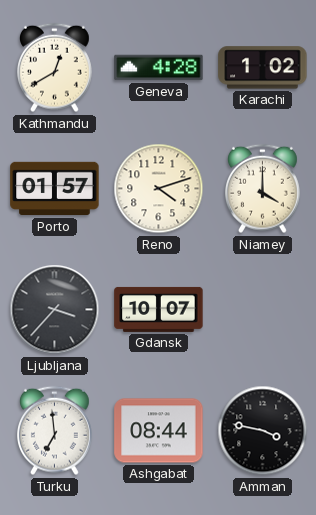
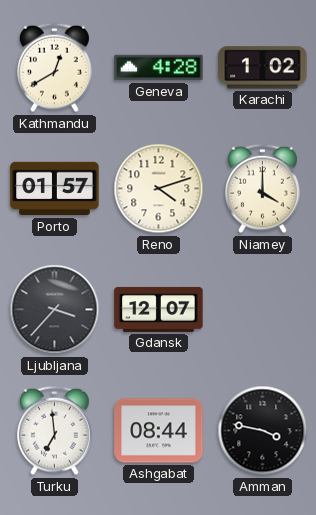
Gdansk: 10:07 -> 12:07 (159, 309)
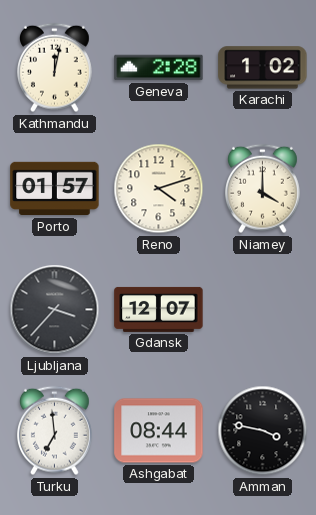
Kathmandu: 12:40 -> 12:02 (55, 68)
Geneva: 4:28 -> 2:28 (159, 68)
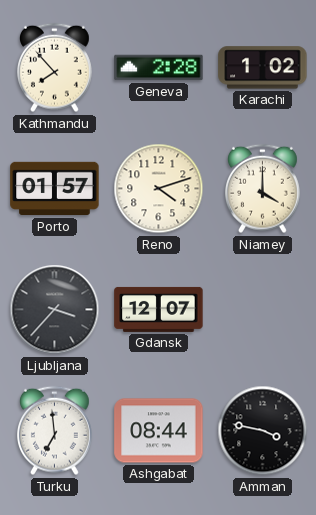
Kathmandu: 12:02 -> 7:53 (55, 68)
